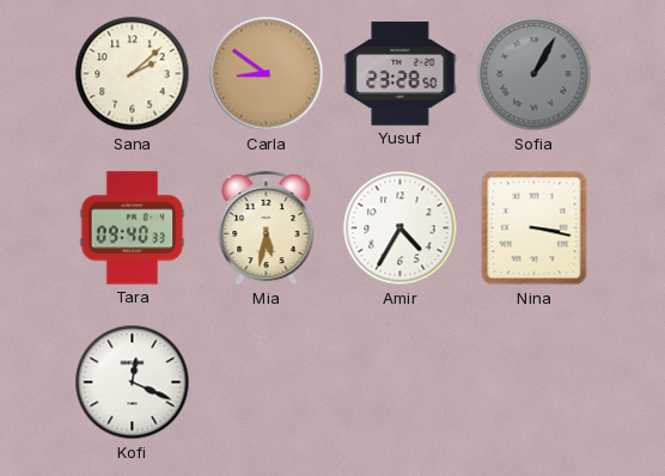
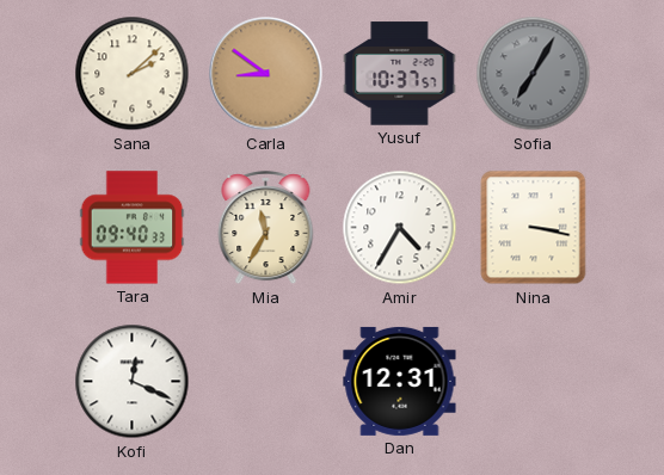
Yusuf: 23:28 -> 10:37 (400, 74)
Sofia: 1:05 -> 7:05 (534, 74)
Mia: 5:32 -> 11:35 (266, 228)
Dan: none -> 12:31 (400, 381)
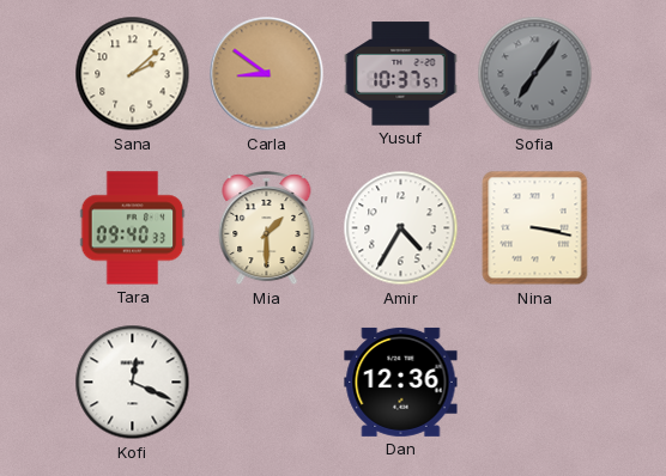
Sofia: 7:05 -> 7:06 (535, 74)
Mia: 11:35 -> 1:30 (267, 228)
Dan: 12:31 -> 12:36 (401, 382)
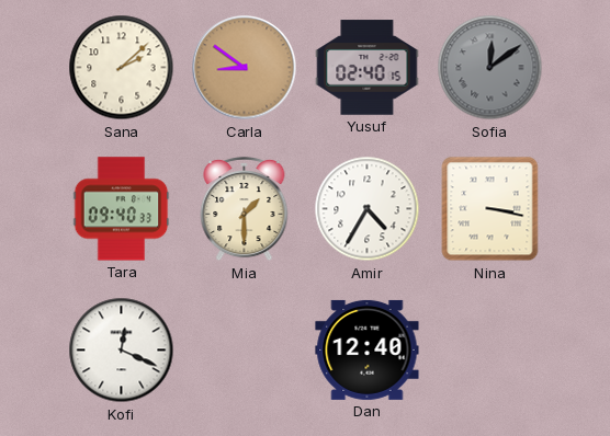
Yusuf: 10:37 -> 02:40 (368, 68)
Sofia: 7:06 -> 12:09 (490, 68)
Dan: 12:36 -> 12:40 (368, 349)
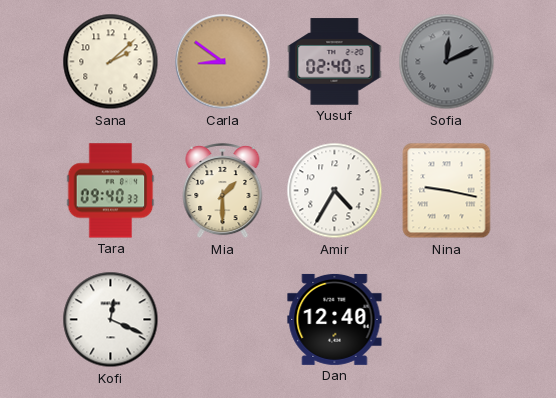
Sofia: 12:09 -> 12:11 (447, 62)
Nina: 3:17 -> 9:17 (447, 191)
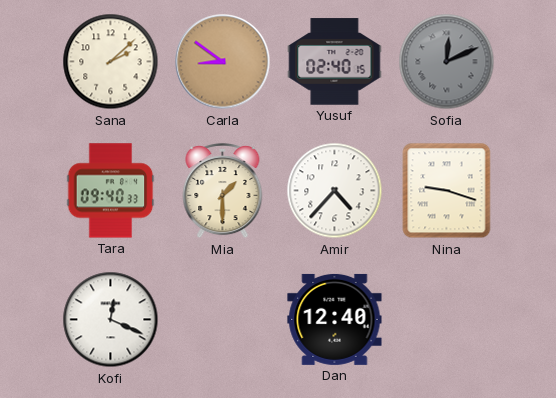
Amir: 4:35 -> 4:37 (335, 191)
Nina: 9:17 -> 9:18 (447, 191)
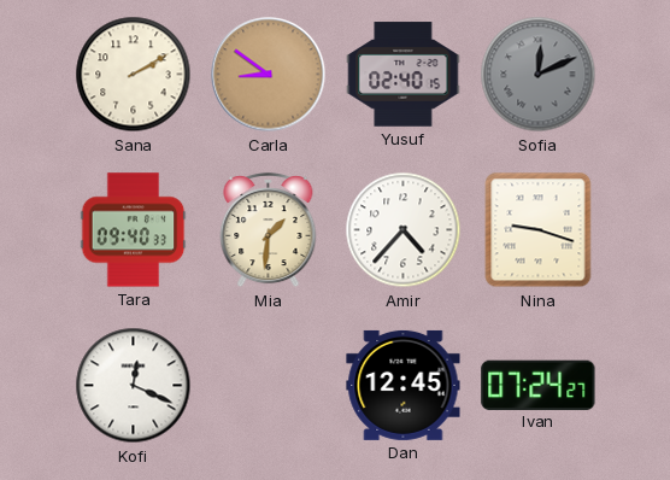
Sana: 2:08 -> 2:10 (134, 75)
Mia: 1:30 -> 1:31 (269, 230)
Dan: 12:40 -> 12:45 (404, 385)
Ivan: none -> 07:24 (539, 385)
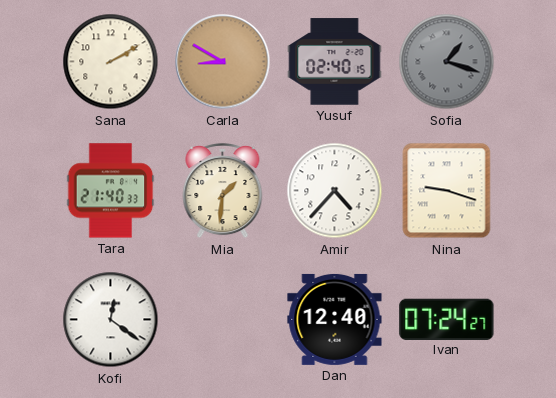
Carla: 8:51 -> 8:50 (223, 62)
Sofia: 12:11 -> 1:18 (447, 62)
Tara: 09:40 -> 21:40 (111, 191)
Kofi: 12:19 -> 12:21 (111, 320)
Dan: 12:45 -> 12:40 (335, 319)
